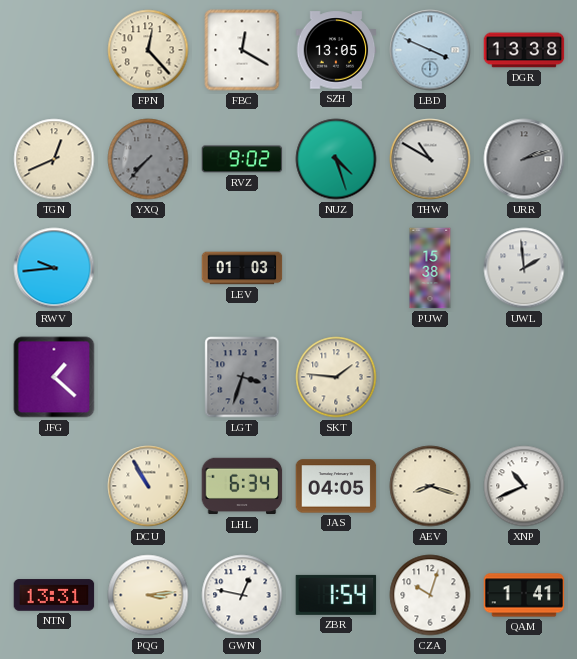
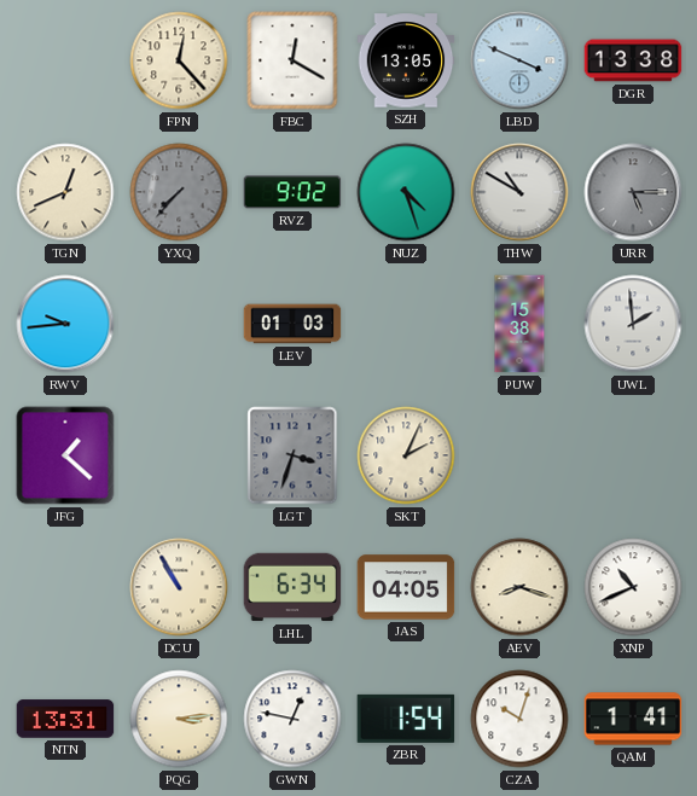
URR: 2:12 -> 5:15 (633, 192)
SKT: 1:46 -> 2:04 (406, 455)
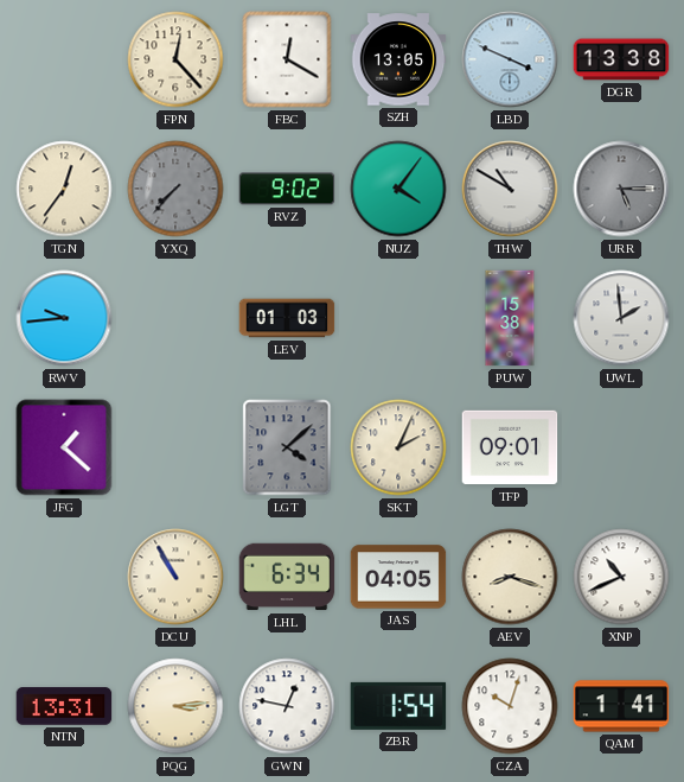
TGN: 12:41 -> 12:36 (64, 189)
NUZ: 4:27 -> 4:06 (398, 189)
LGT: 3:33 -> 4:08 (287, 447)
TFP: none -> 09:01 (510, 447)
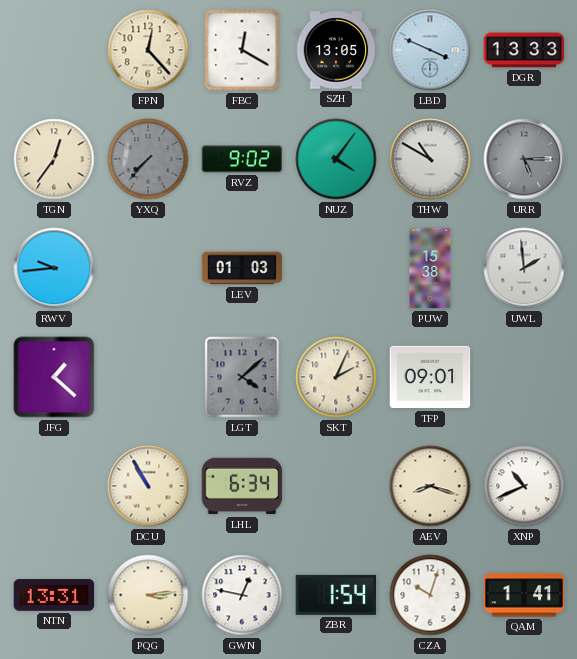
DGR: 13:38 -> 13:33 (524, 50)
JAS: 04:05 -> none (398, 577)
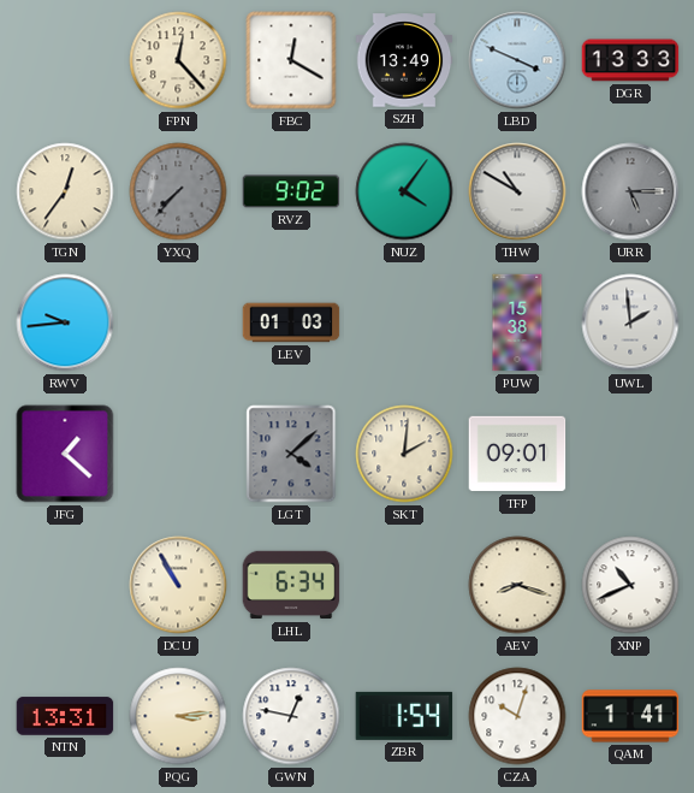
SZH: 13:05 -> 13:49 (404, 60)
SKT: 2:04 -> 2:01 (404, 454)
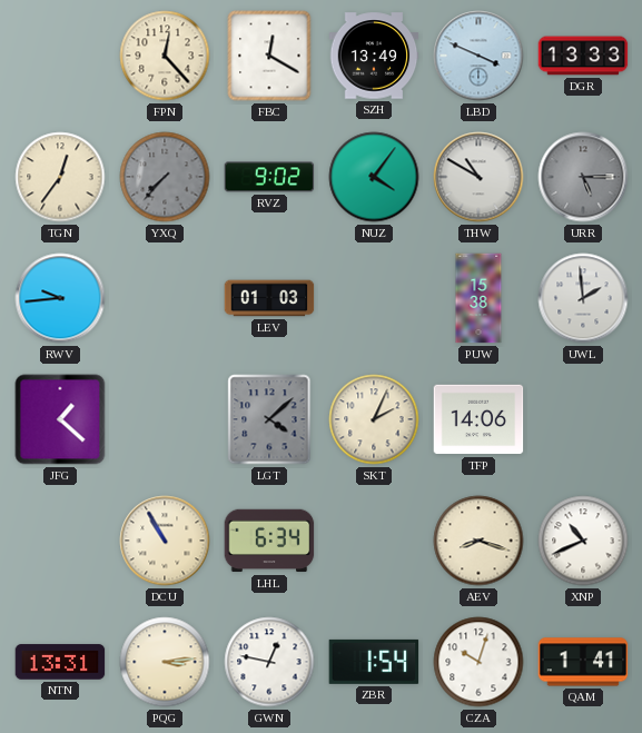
SKT: 2:01 -> 2:04 (374, 419)
TFP: 09:01 -> 14:06 (478, 419)
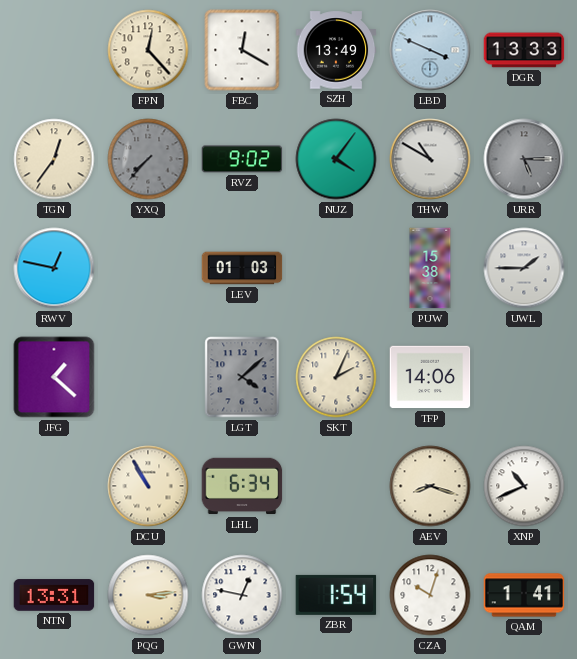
RWV: 9:44 -> 12:47 (54, 268)
UWL: 1:59 -> 1:45 (524, 268)
